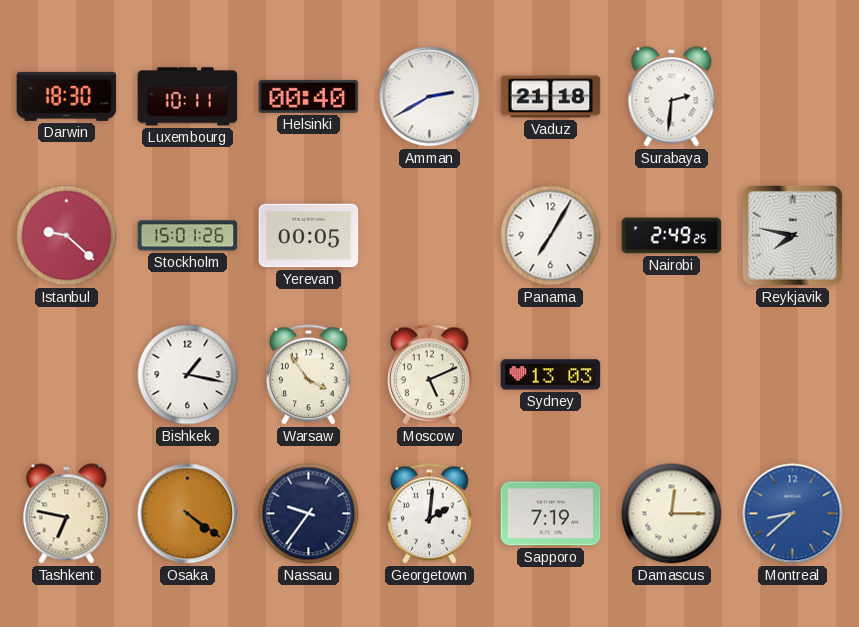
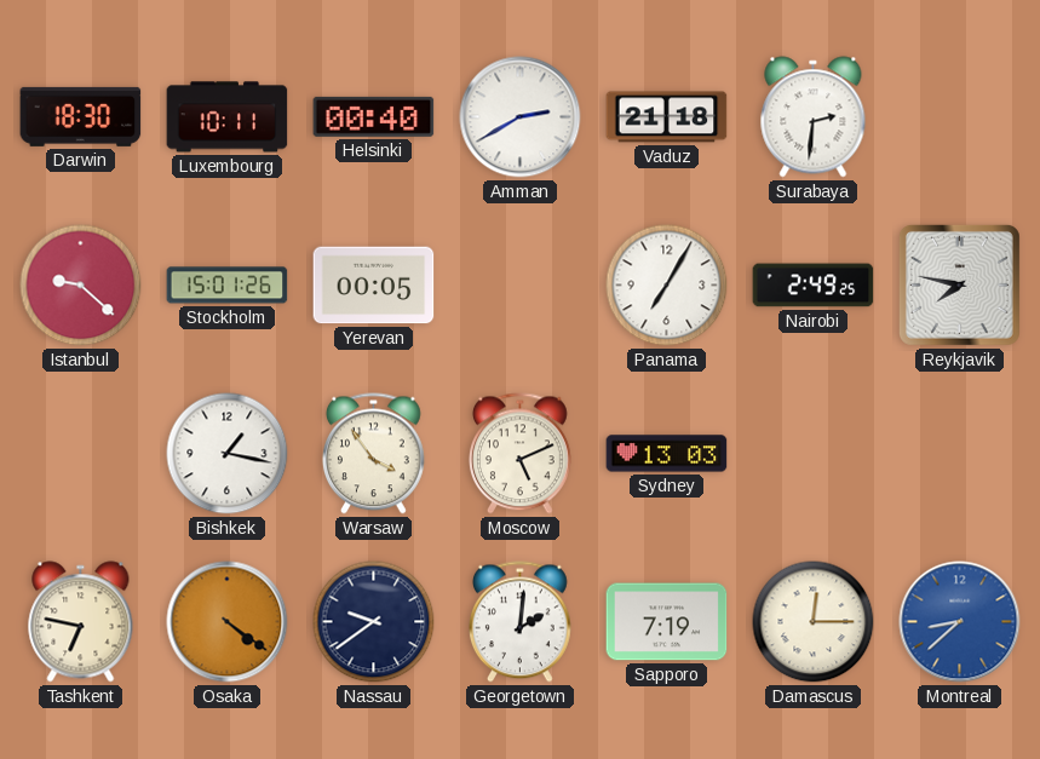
Nassau: 9:36 -> 9:39 (374, 622)
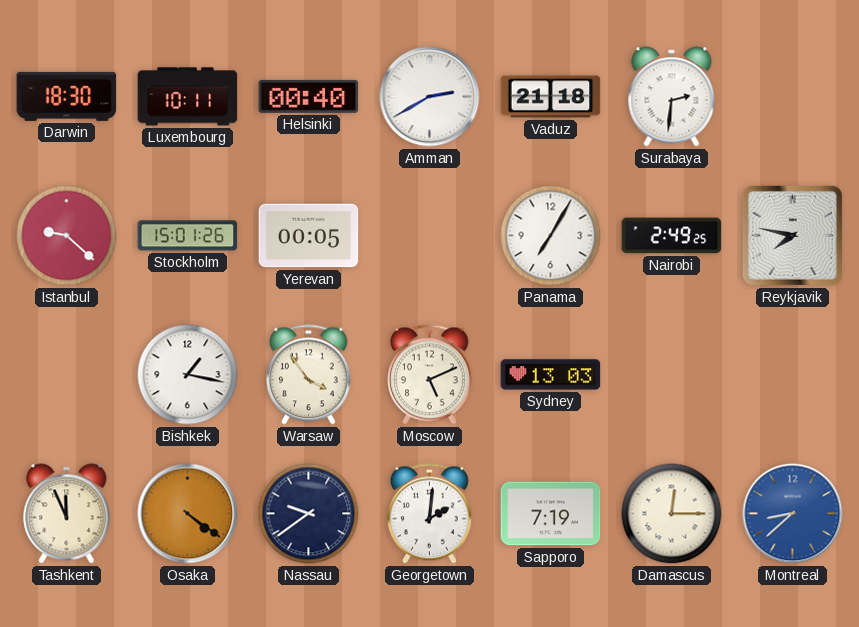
Tashkent: 6:47 -> 11:56 (67, 514)
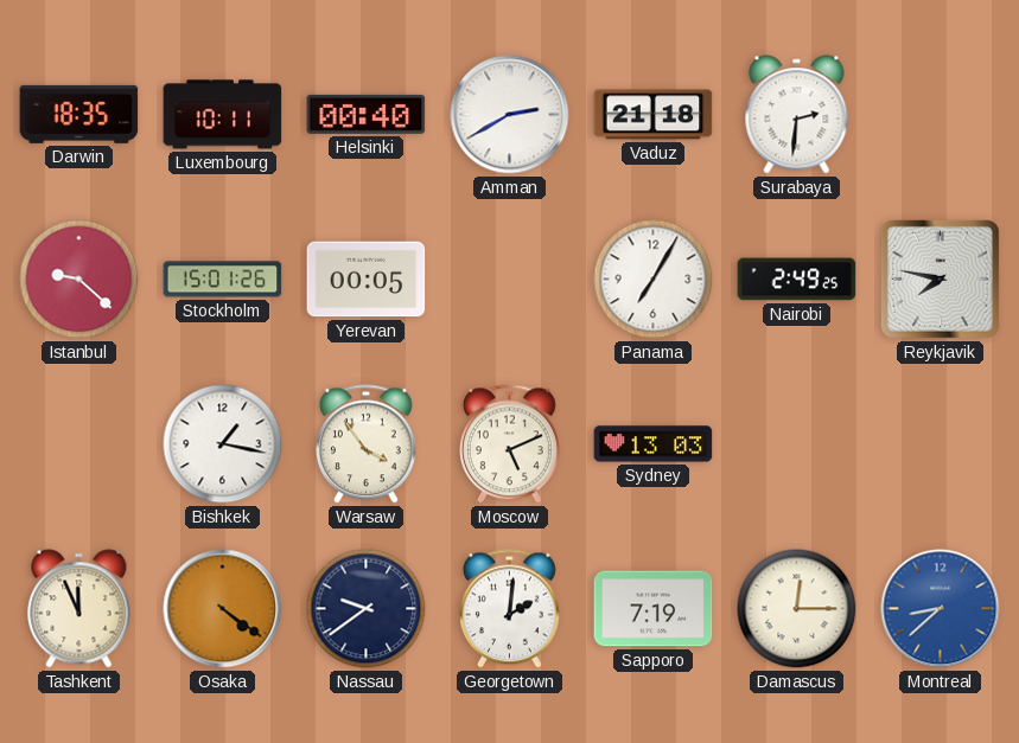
Darwin: 18:30 -> 18:35 (79, 114)
